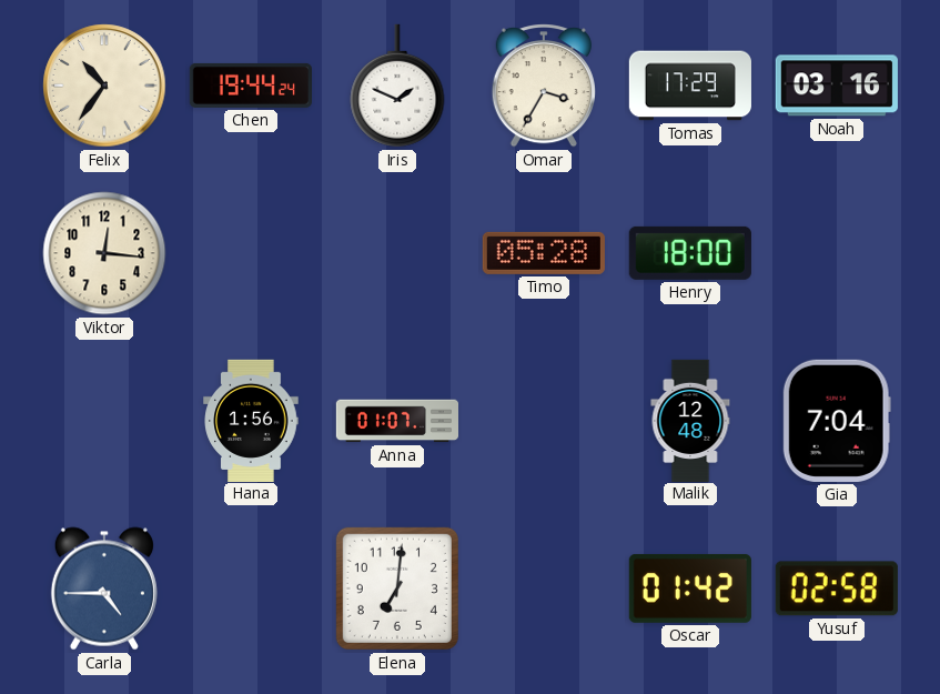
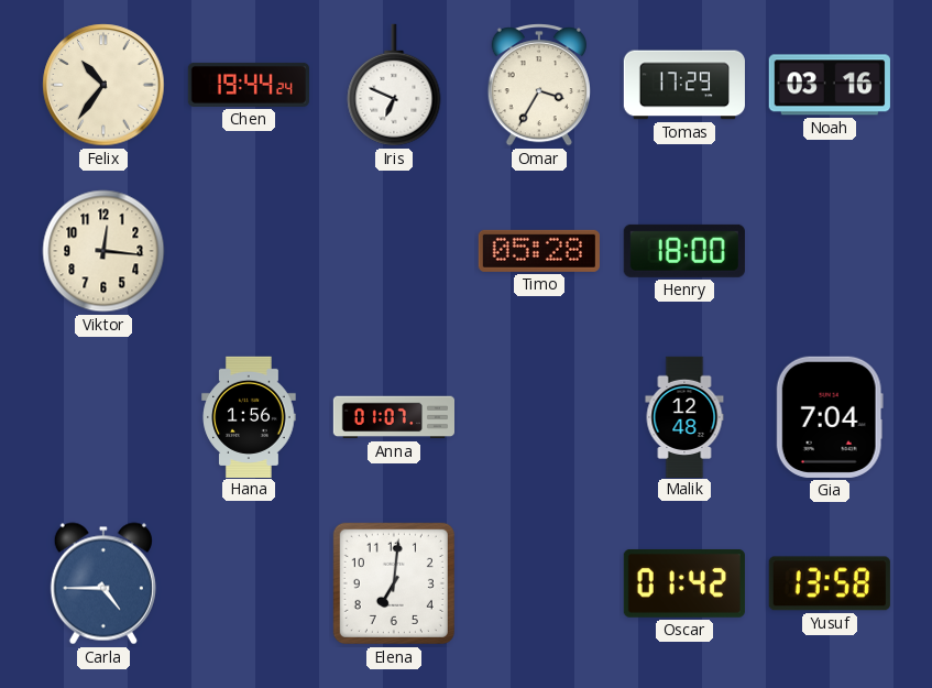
Iris: 1:49 -> 6:49 (394, 85)
Yusuf: 02:58 -> 13:58 (830, 583)
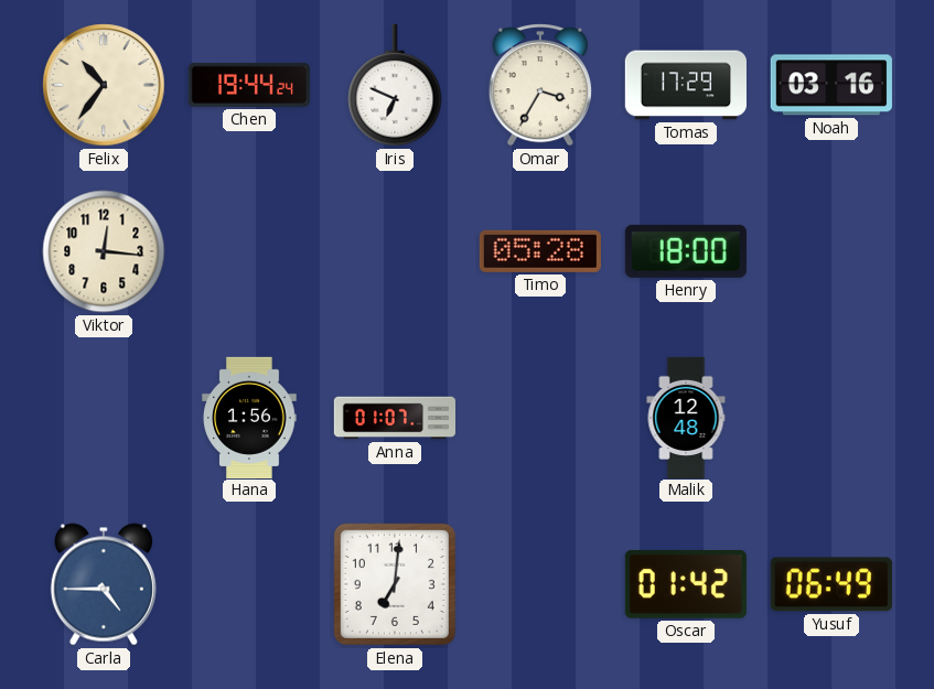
Gia: 7:04 -> none (830, 417)
Yusuf: 13:58 -> 06:49 (831, 584)
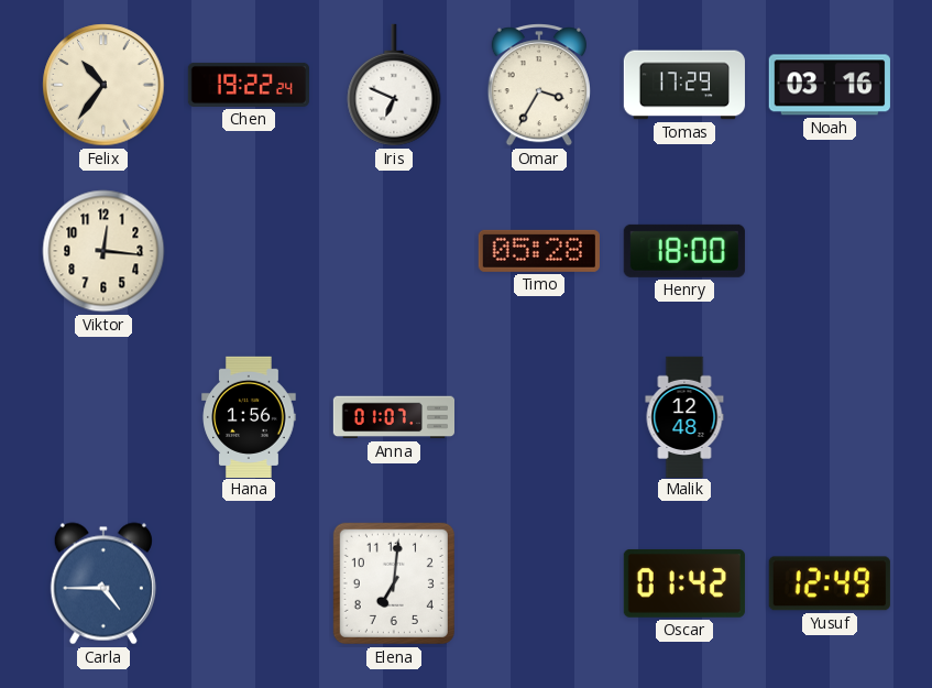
Chen: 19:44 -> 19:22 (248, 85)
Yusuf: 06:49 -> 12:49 (830, 583)
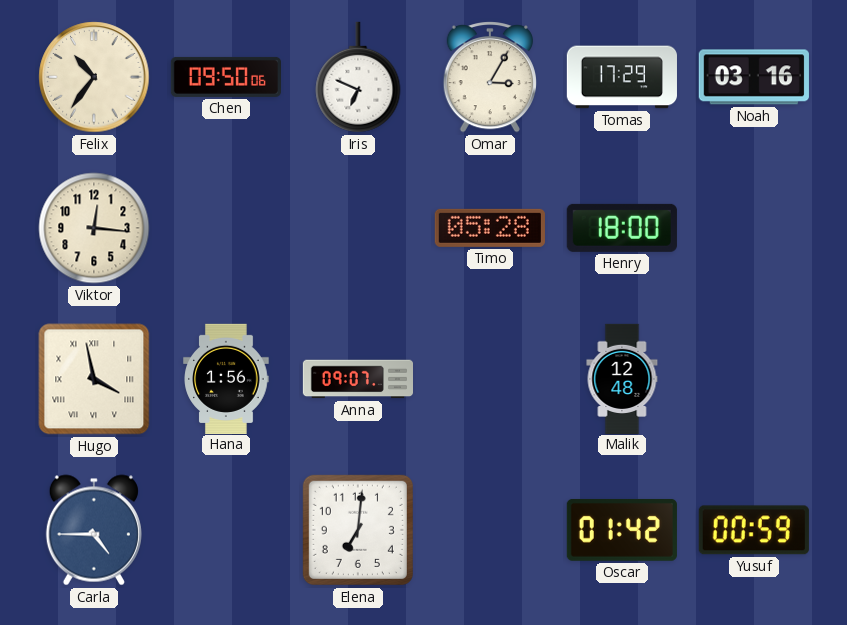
Chen: 19:22 -> 09:50 (225, 77)
Omar: 3:35 -> 3:05 (490, 78)
Hugo: none -> 3:58 (94, 379)
Anna: 01:07 -> 09:07 (357, 379)
Yusuf: 12:49 -> 00:59 (754, 530)
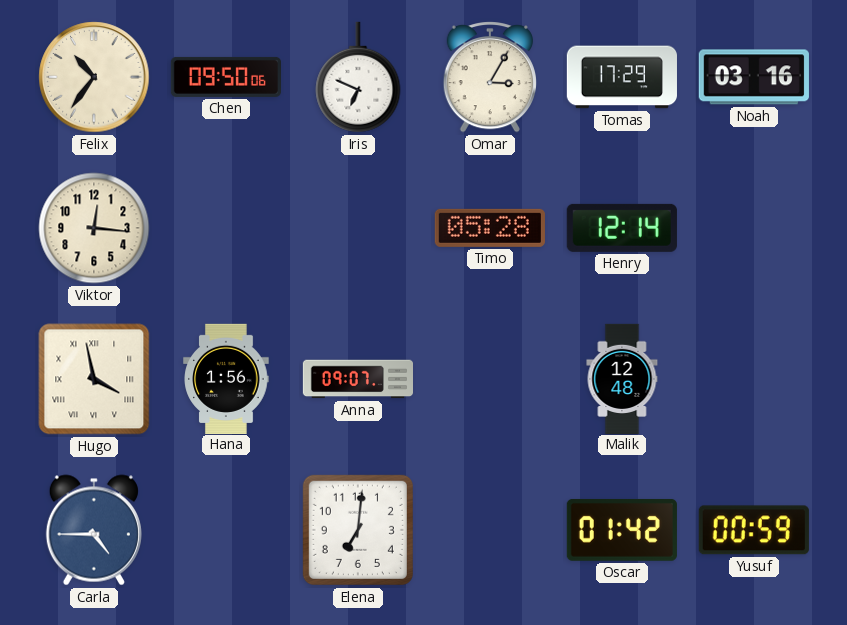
Henry: 18:00 -> 12:14 (622, 228)
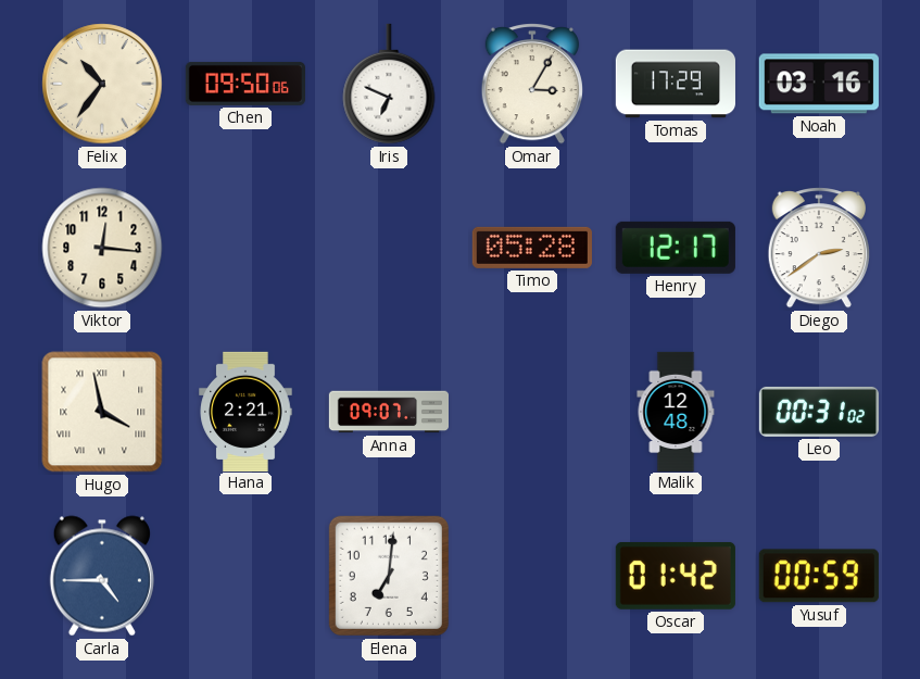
Henry: 12:14 -> 12:17 (676, 248)
Diego: none -> 2:39 (819, 249)
Hana: 1:56 -> 2:21 (245, 411)
Leo: none -> 00:31 (819, 412)
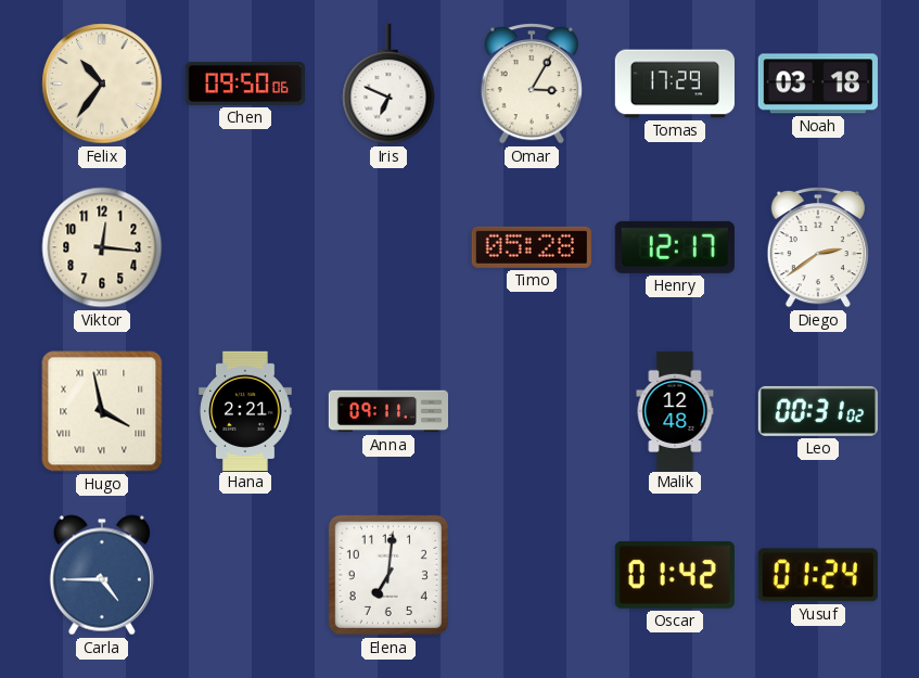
Noah: 03:16 -> 03:18 (818, 84)
Anna: 09:07 -> 09:11 (387, 411)
Yusuf: 00:59 -> 01:24 (818, 575)
